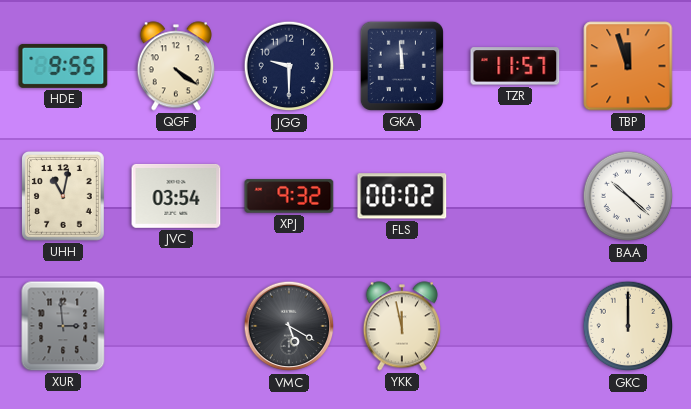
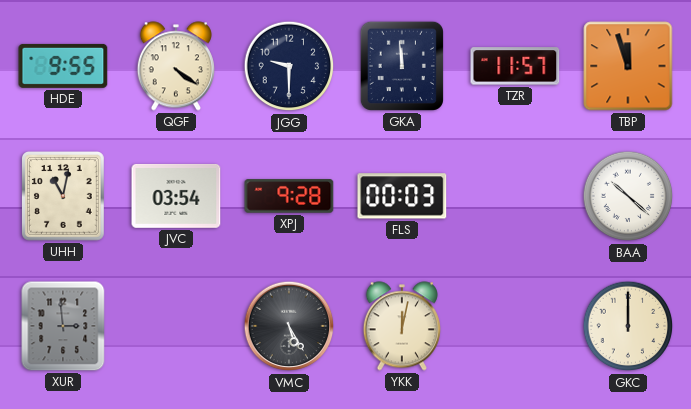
XPJ: 9:32 -> 9:28 (289, 196)
FLS: 00:02 -> 00:03 (402, 196)
VMC: 5:20 -> 5:25 (289, 326)
YKK: 11:58 -> 12:02 (402, 326)
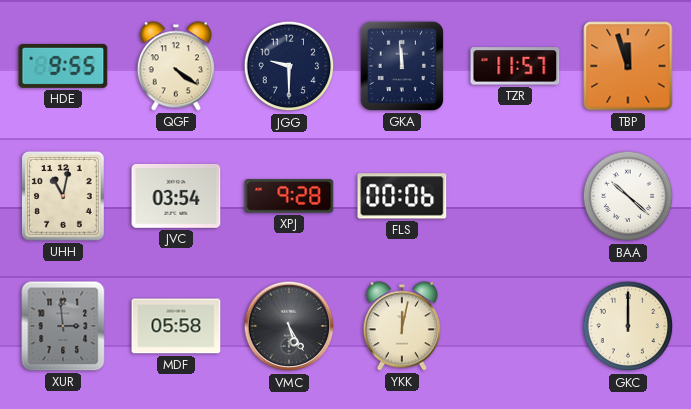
FLS: 00:03 -> 00:06 (402, 196)
MDF: none -> 05:58 (176, 326)
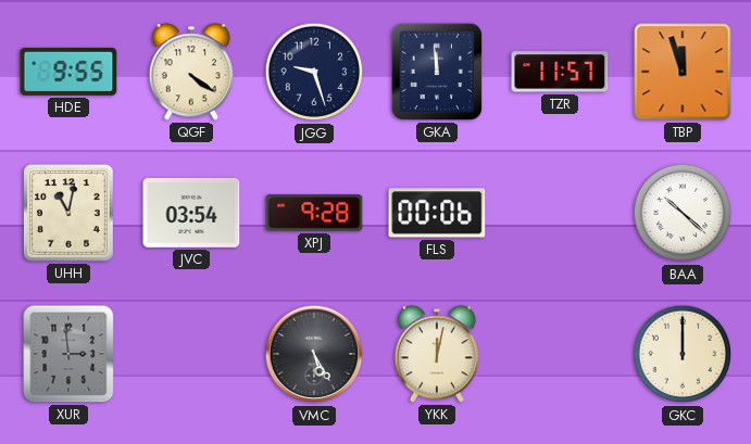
JGG: 9:30 -> 9:27 (314, 72)
MDF: 05:58 -> none (176, 326)
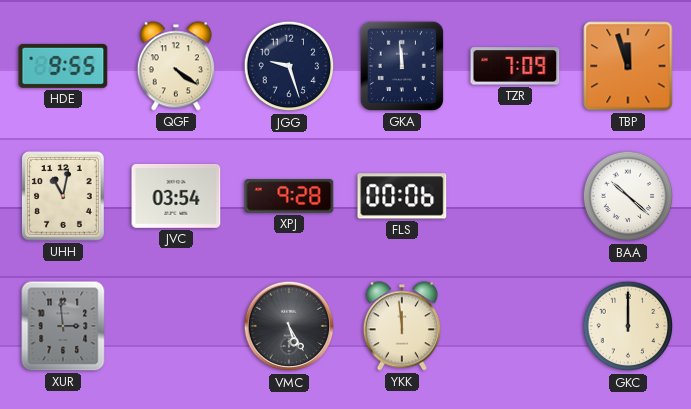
TZR: 11:57 -> 7:09 (515, 66)
YKK: 12:02 -> 11:59 (402, 326)
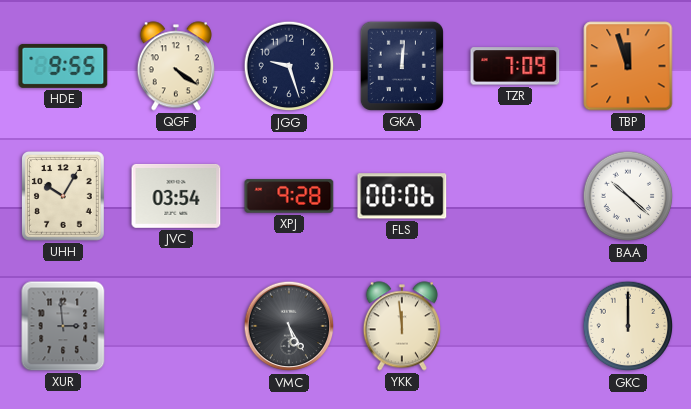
GKA: 11:59 -> 12:01 (402, 66)
UHH: 11:02 -> 10:05 (64, 197)
